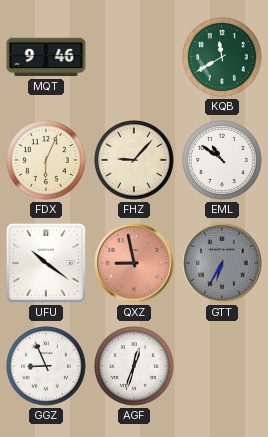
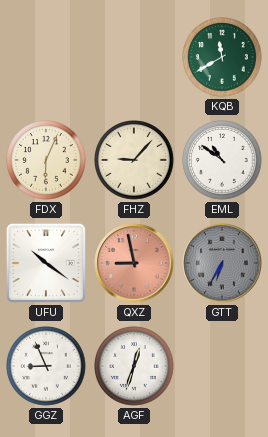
MQT: 9:46 -> none (46, 57)
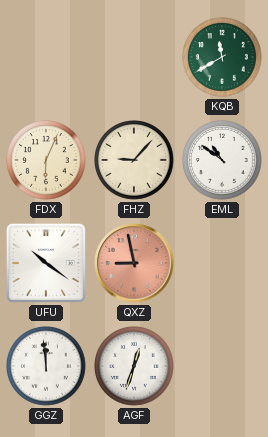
GTT: 6:35 -> none (222, 263)
GGZ: 8:56 -> 11:59 (46, 366)
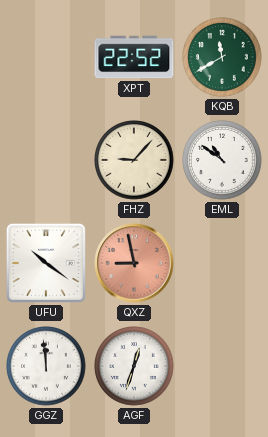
XPT: none -> 22:52 (134, 57)
FDX: 6:04 -> none (46, 160)
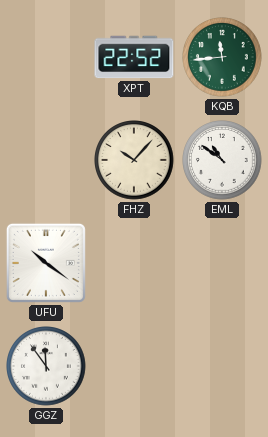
KQB: 11:40 -> 11:44 (222, 57)
FHZ: 9:07 -> 10:07 (134, 160)
QXZ: 8:58 -> none (134, 263)
GGZ: 11:59 -> 11:54 (46, 366)
AGF: 12:33 -> none (134, 366)
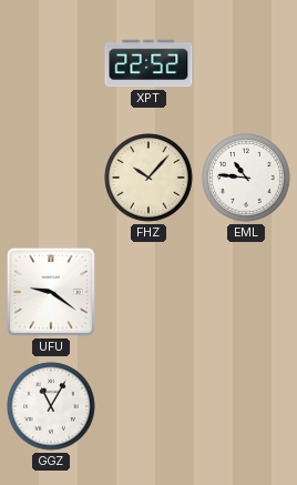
KQB: 11:44 -> none (222, 57)
EML: 10:51 -> 10:46 (246, 178)
UFU: 10:21 -> 9:21 (51, 292)
GGZ: 11:54 -> 11:05 (51, 406)
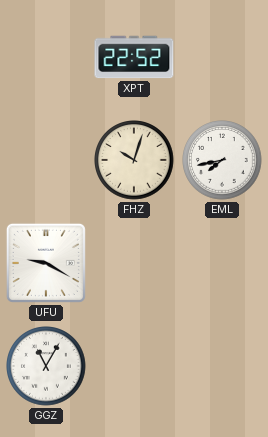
FHZ: 10:07 -> 10:03 (134, 160)
EML: 10:46 -> 7:43 (222, 160)
UFU: 9:21 -> 9:20 (46, 263)
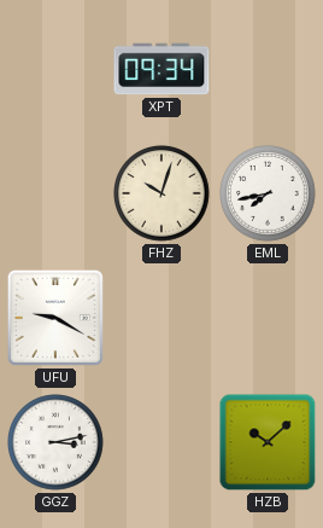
XPT: 22:52 -> 09:34 (161, 69)
GGZ: 11:05 -> 3:13 (55, 442)
HZB: none -> 10:08 (268, 442)
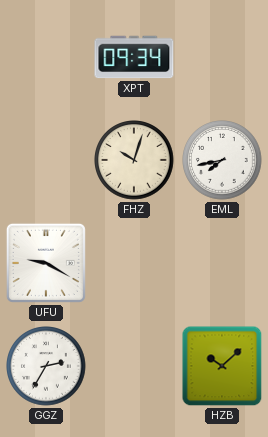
GGZ: 3:13 -> 2:35 (46, 366)
